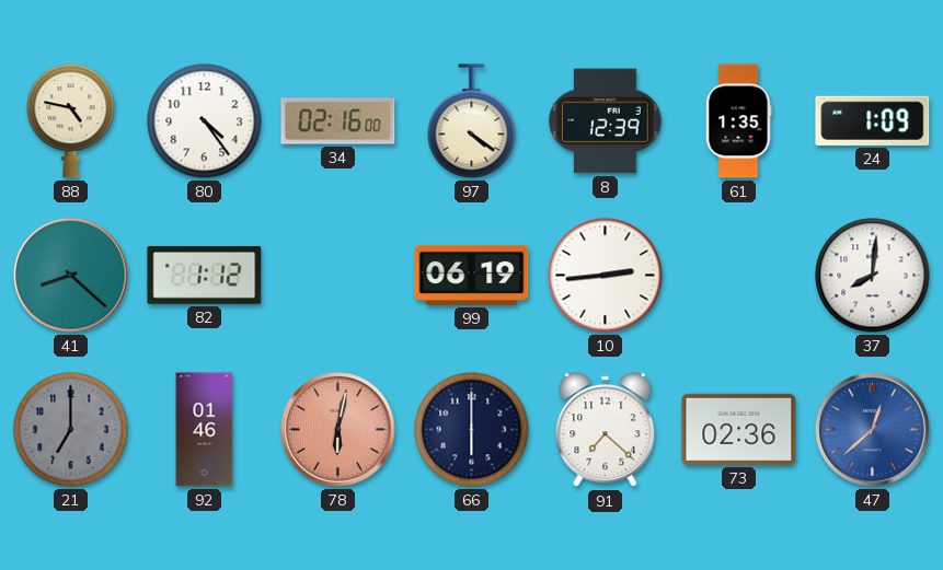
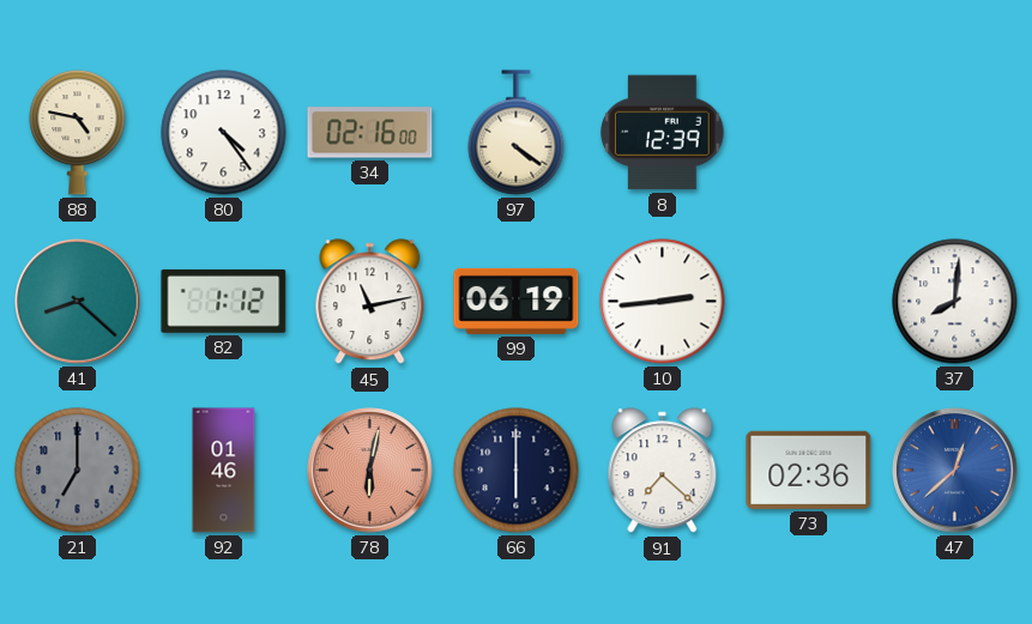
61: 1:35 -> none (738, 121)
24: 1:09 -> none (873, 120)
45: none -> 11:13 (370, 302)
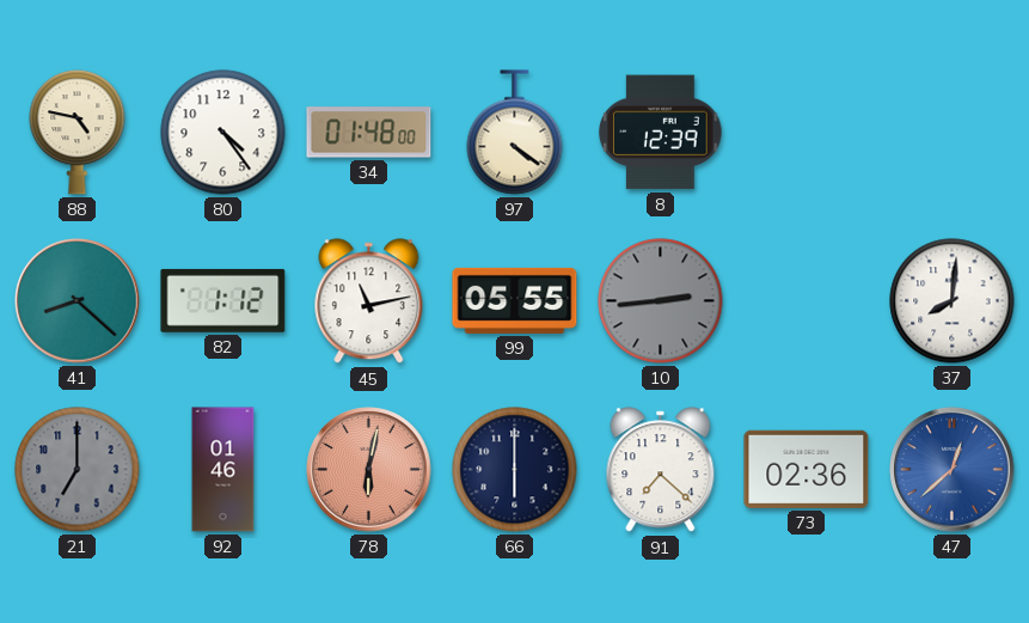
34: 02:16 -> 01:48 (369, 133)
99: 06:19 -> 05:55 (515, 300)
10 dial: white -> grey (661, 301)
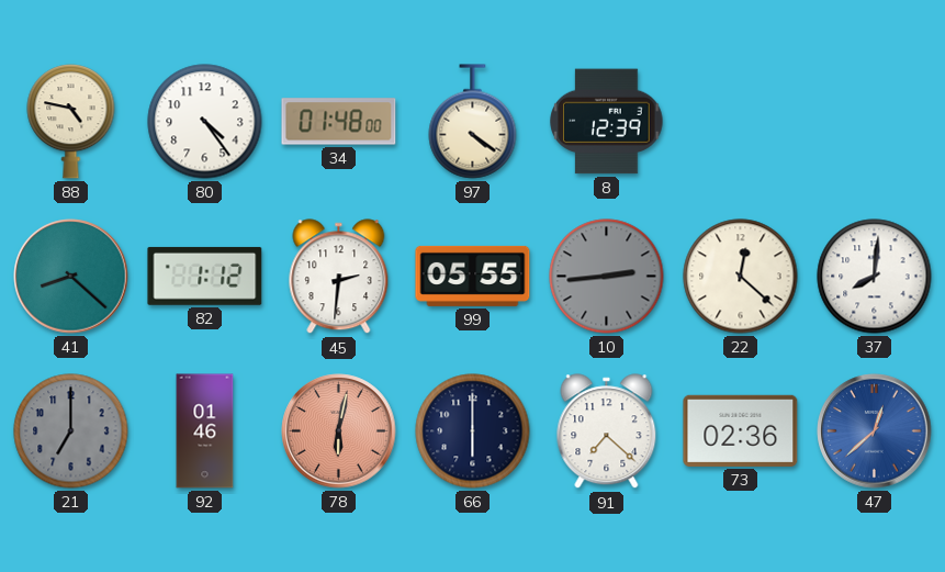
45: 11:13 -> 2:31 (339, 277)
22: none -> 12:22 (741, 277)
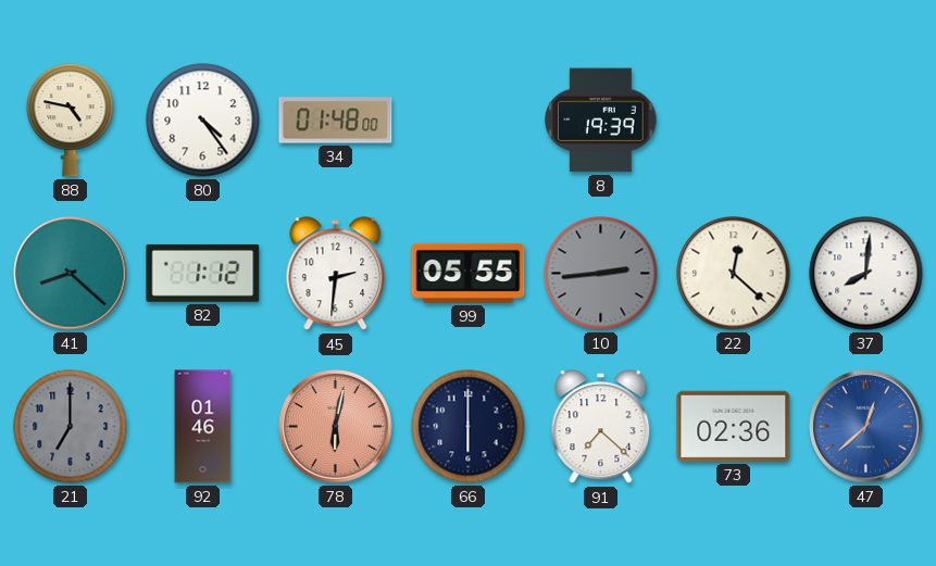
97: 4:21 -> none (473, 122)
8: 12:39 -> 19:39 (601, 121)
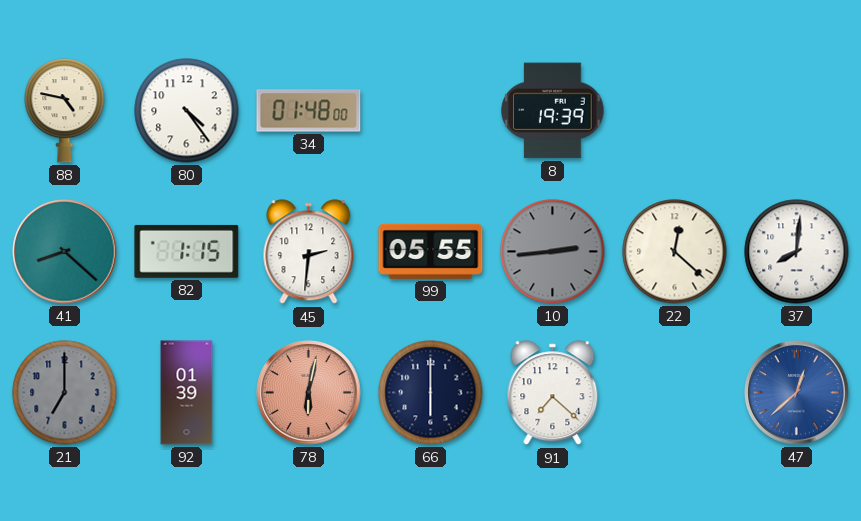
82: 1:12 -> 1:15 (187, 251)
92: 01:46 -> 01:39 (187, 393)
73: 02:36 -> none (734, 426)
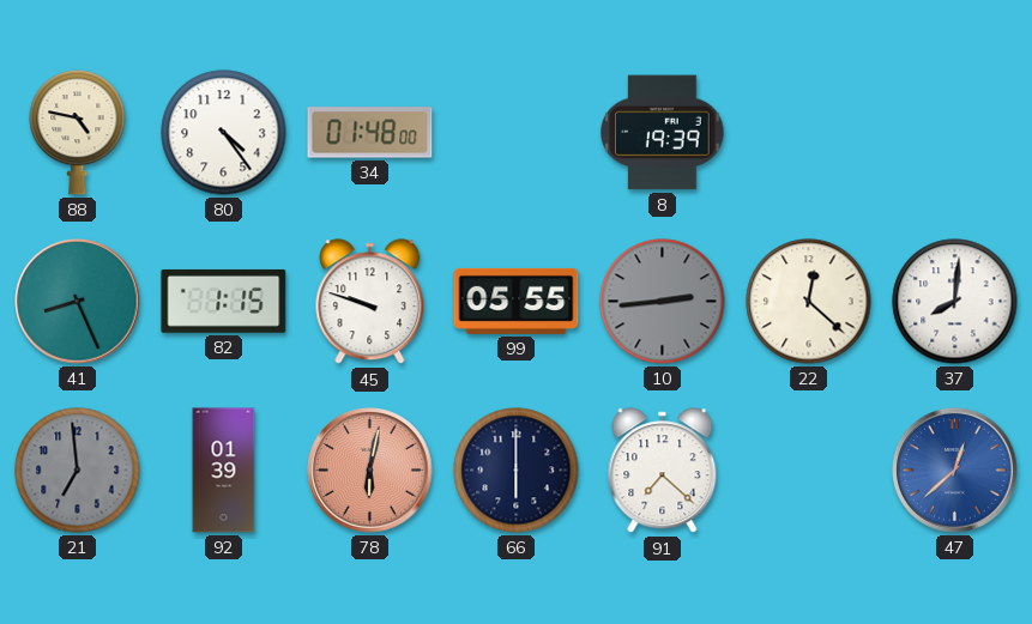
41: 8:22 -> 8:26 (78, 302)
45: 2:31 -> 9:48 (370, 302)
21: 7:00 -> 6:59 (78, 471)
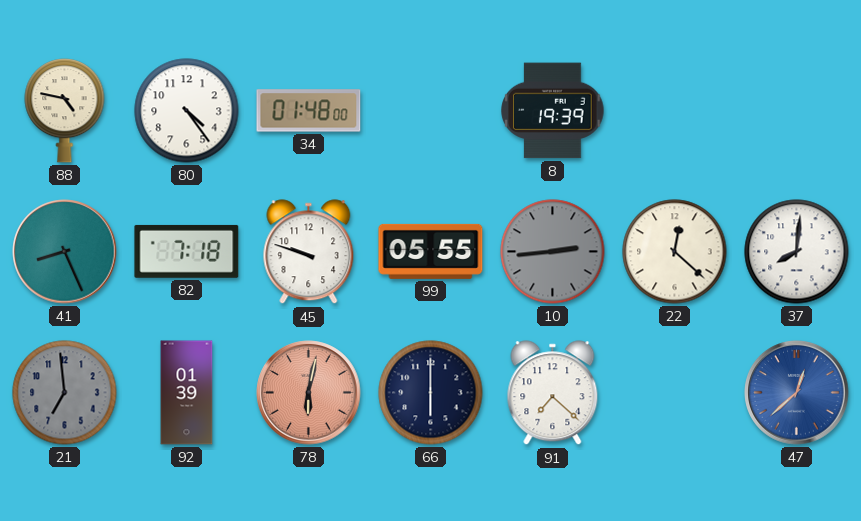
82: 1:15 -> 7:18 (187, 251)
